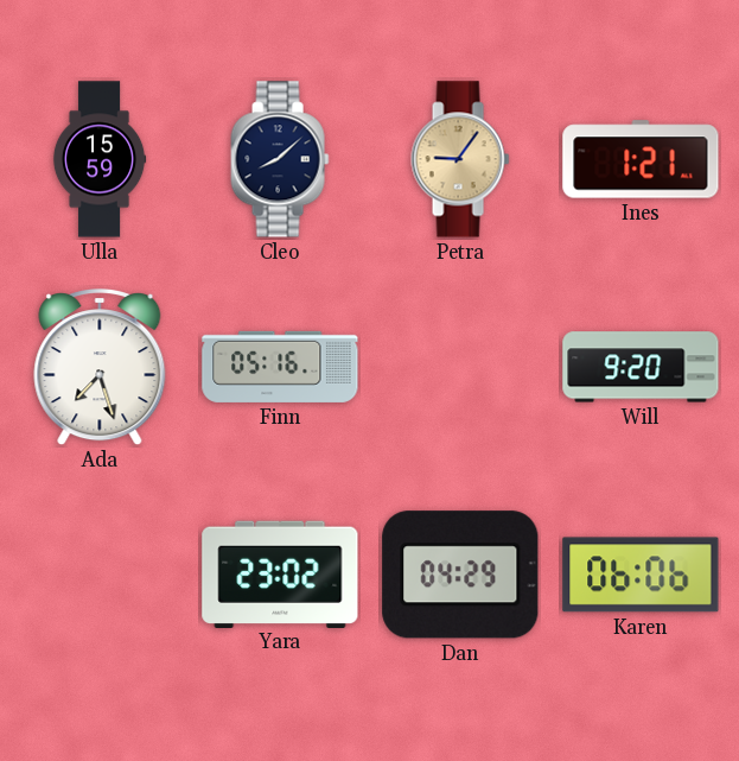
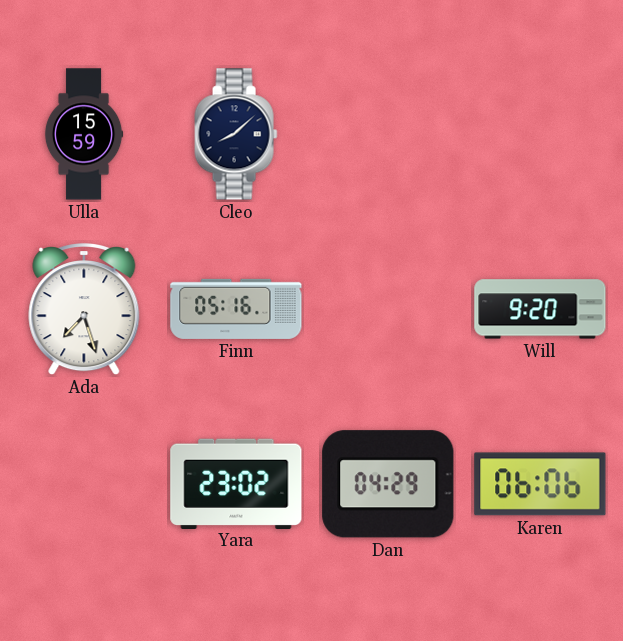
Petra: 9:06 -> none (460, 159)
Ines: 1:21 -> none (641, 159)
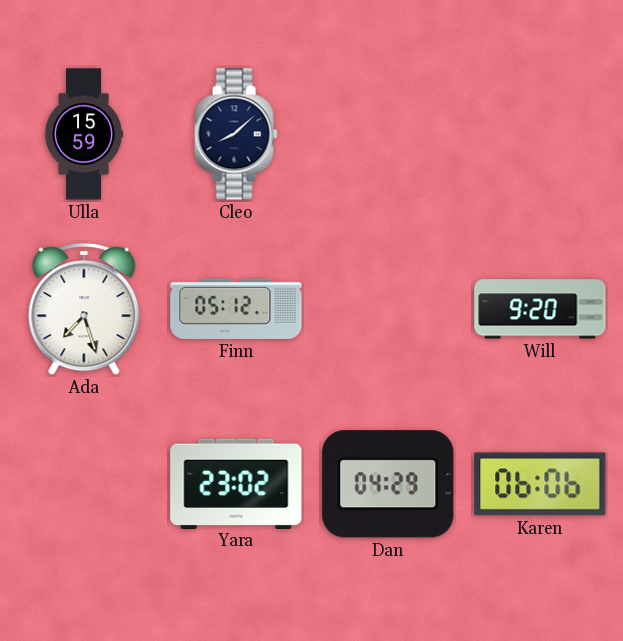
Finn: 05:16 -> 05:12 (236, 309)
